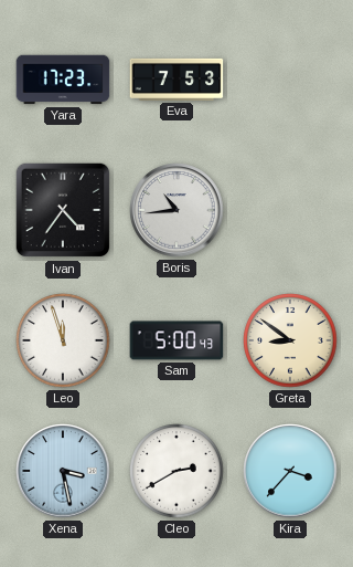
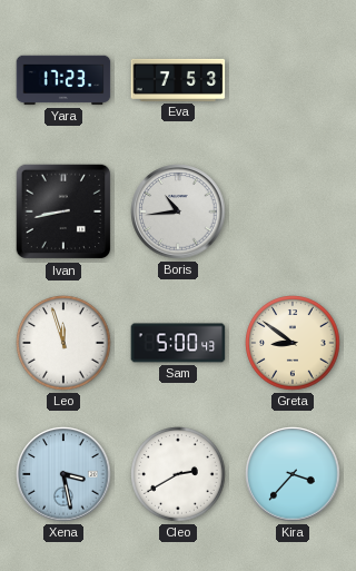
Ivan: 4:36 -> 8:43 (63, 211)
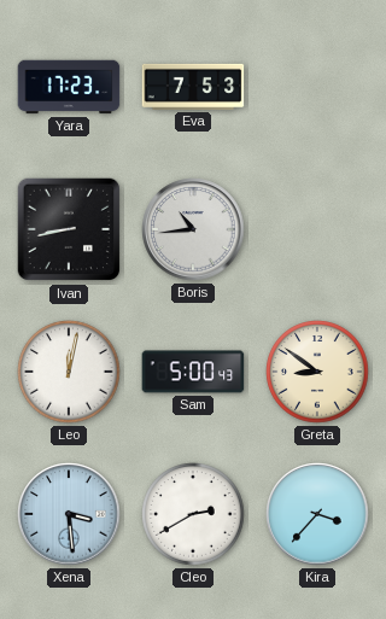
Leo: 11:57 -> 12:02 (69, 372)
Xena: 3:28 -> 3:29 (69, 514)
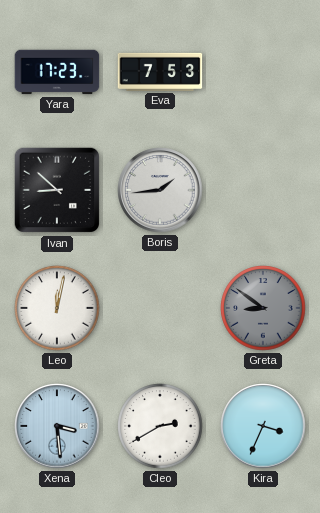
Ivan: 8:43 -> 8:52 (57, 190)
Boris: 10:44 -> 1:44 (160, 190)
Sam: 5:00 -> none (193, 372)
Greta dial: cream -> grey (263, 308)
Kira: 3:37 -> 3:34 (263, 426)
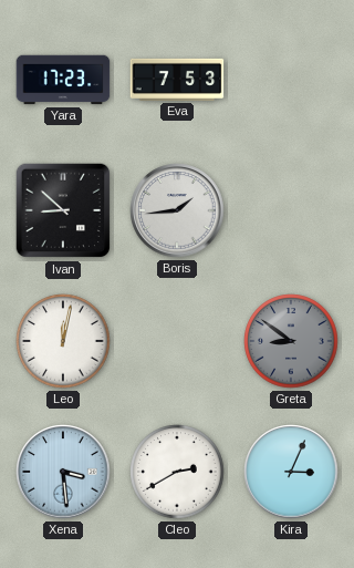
Kira: 3:34 -> 3:04 (291, 472)
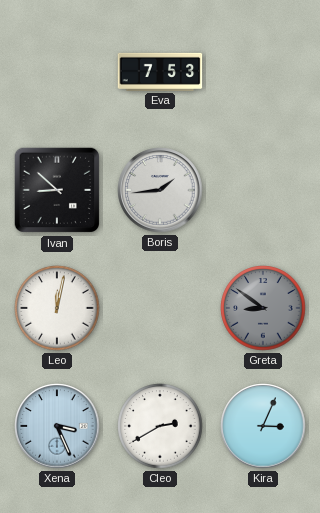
Yara: 17:23 -> none (63, 80)
Xena: 3:29 -> 3:26 (57, 426)
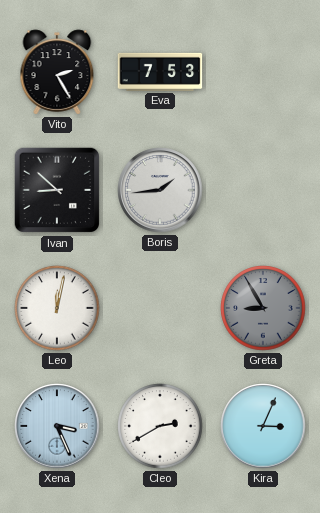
Vito: none -> 2:25 (57, 72)
Greta: 8:51 -> 8:55 (263, 308)
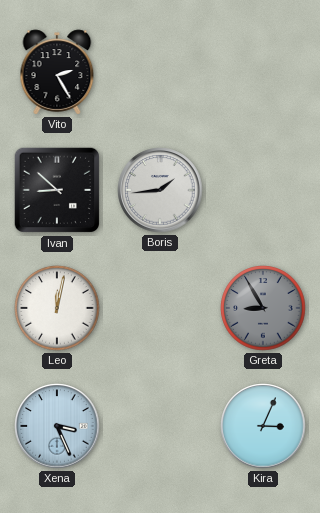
Eva: 7:53 -> none (160, 72)
Cleo: 2:40 -> none (160, 426)
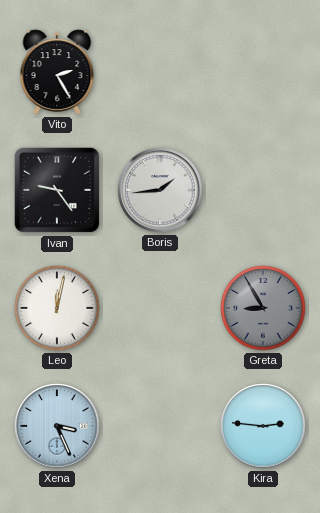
Ivan: 8:52 -> 9:24 (57, 190)
Kira: 3:04 -> 2:46 (263, 426)
